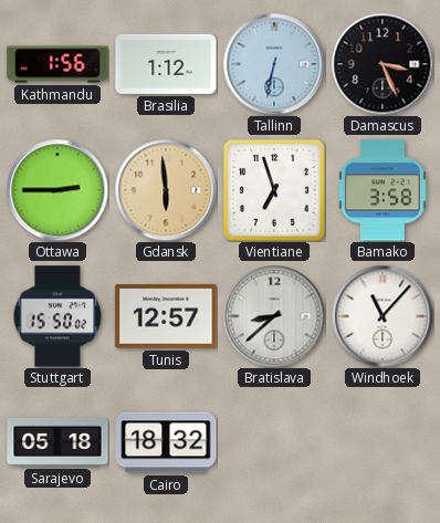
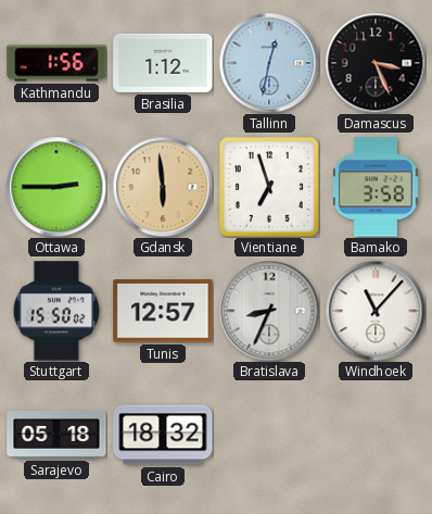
Tallinn: 6:32 -> 12:32 (269, 63)
Bratislava: 8:38 -> 8:34 (269, 311)
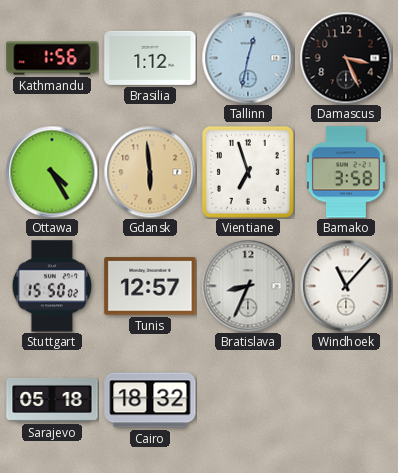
Ottawa: 2:45 -> 4:25 (52, 172)
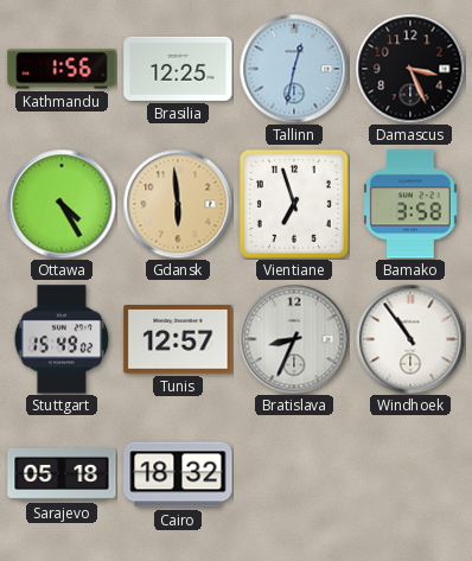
Brasilia: 1:12 -> 12:25 (178, 69)
Stuttgart: 15:50 -> 15:49 (62, 339)
Windhoek: 11:07 -> 10:54 (410, 339)
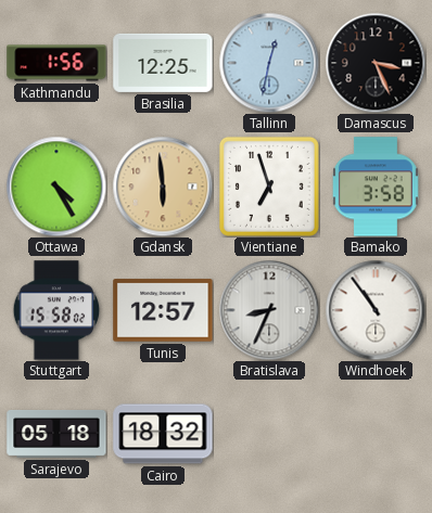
Stuttgart: 15:49 -> 15:58 (56, 310)
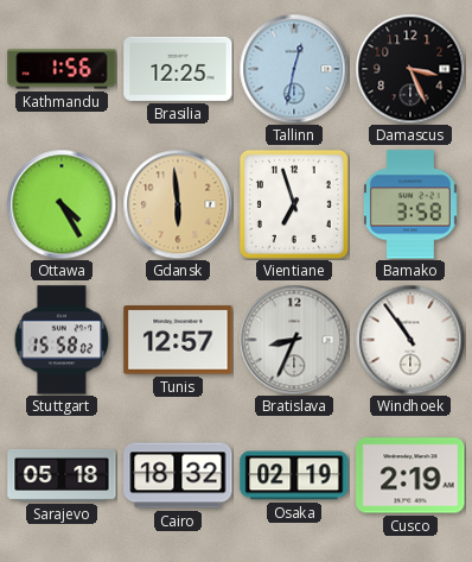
Osaka: none -> 02:19 (294, 475)
Cusco: none -> 2:19 (410, 475)
